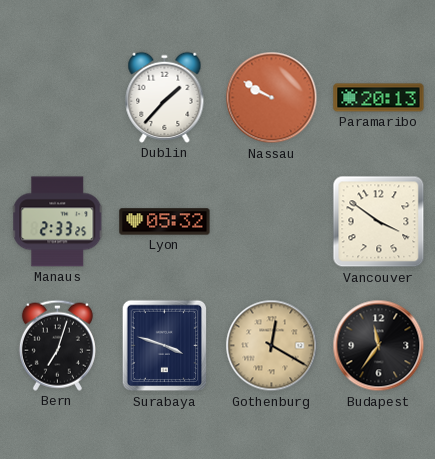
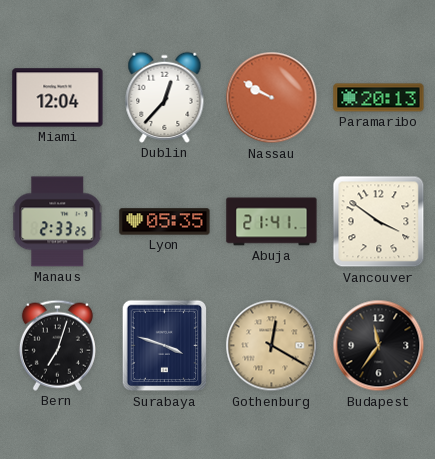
Miami: none -> 12:04 (58, 98)
Dublin: 1:37 -> 12:37 (165, 97)
Lyon: 05:32 -> 05:35 (165, 222)
Abuja: none -> 21:41 (272, 222)
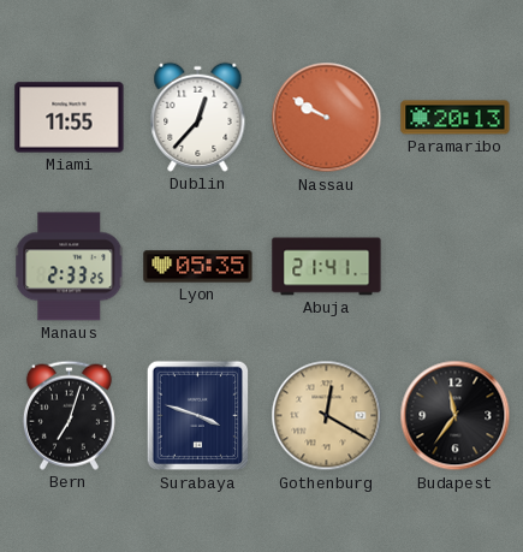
Miami: 12:04 -> 11:55 (70, 118)
Vancouver: 3:51 -> none (379, 222)
